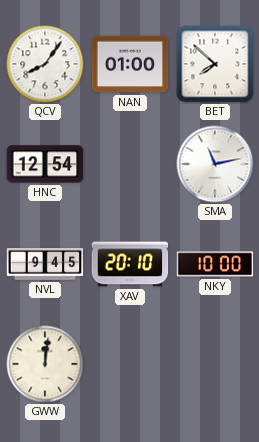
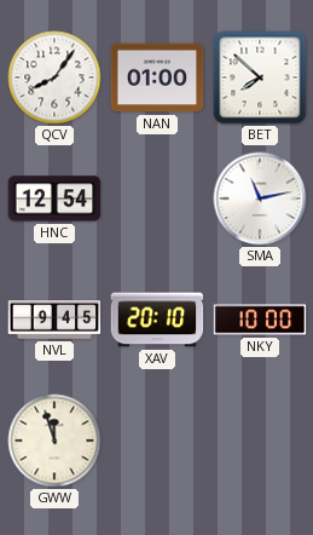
GWW: 12:01 -> 11:57 (54, 441)
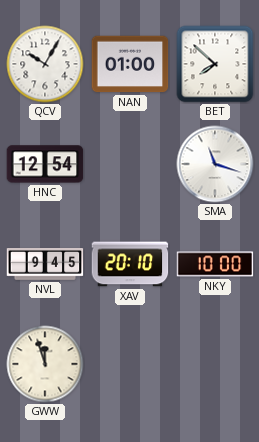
QCV: 8:06 -> 10:05 (45, 64)
SMA: 11:13 -> 11:18 (215, 164)
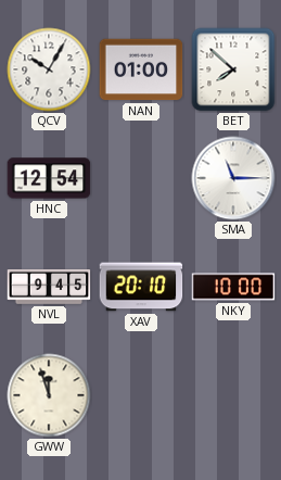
SMA: 11:18 -> 11:15 (233, 178)
